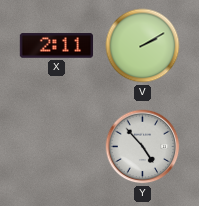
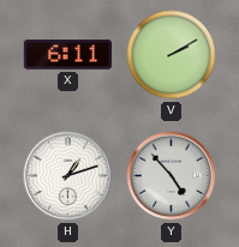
X: 2:11 -> 6:11 (68, 55)
H: none -> 1:12 (68, 176)
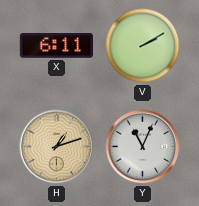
H dial: white -> champagne (57, 147)
Y: 4:53 -> 11:04 (143, 147)
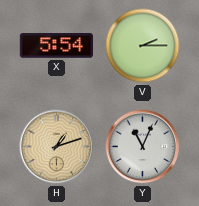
X: 6:11 -> 5:54 (57, 46)
V: 2:10 -> 2:15 (143, 46)
